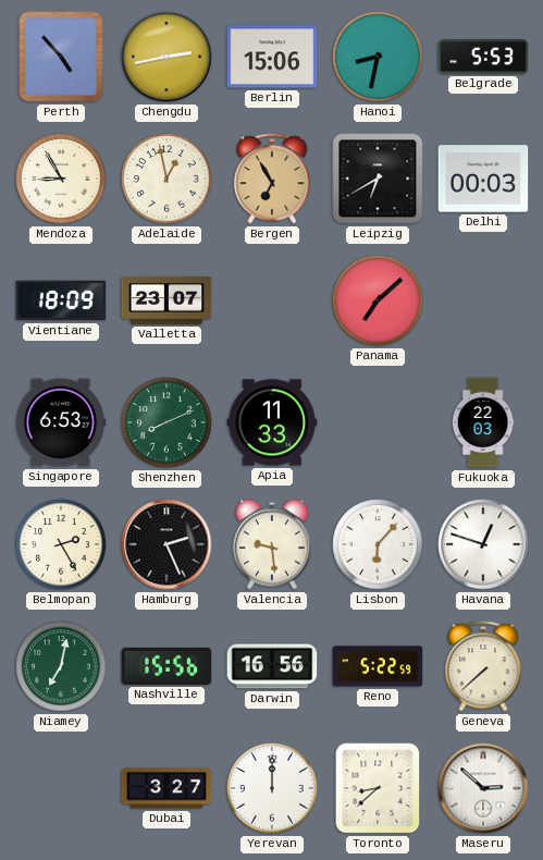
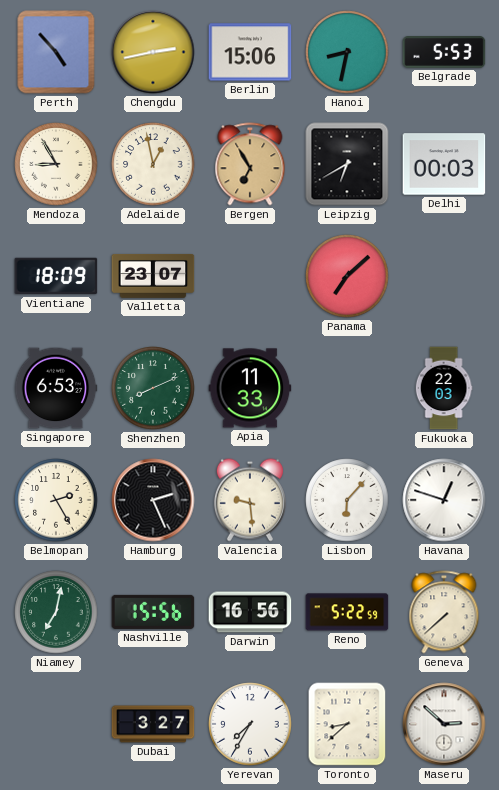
Yerevan: 12:00 -> 7:35 (250, 724)
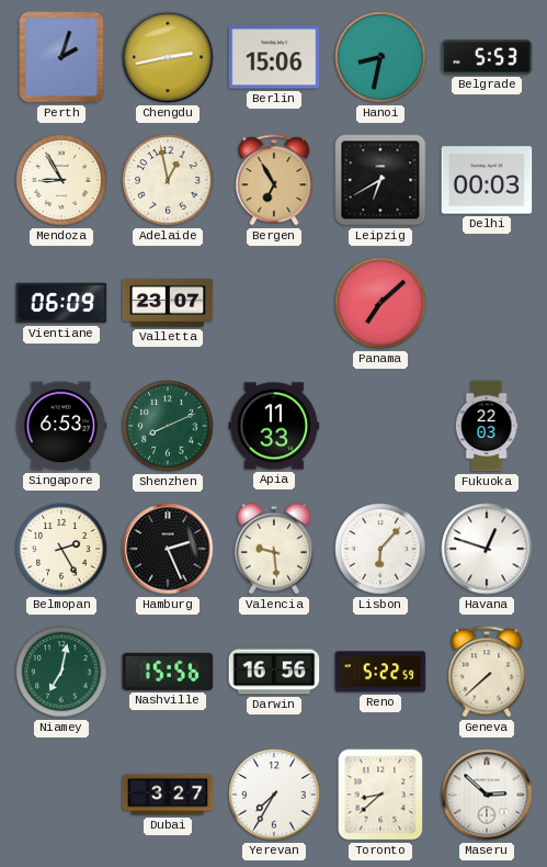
Perth: 4:53 -> 2:03 (61, 57)
Vientiane: 18:09 -> 06:09 (61, 303)
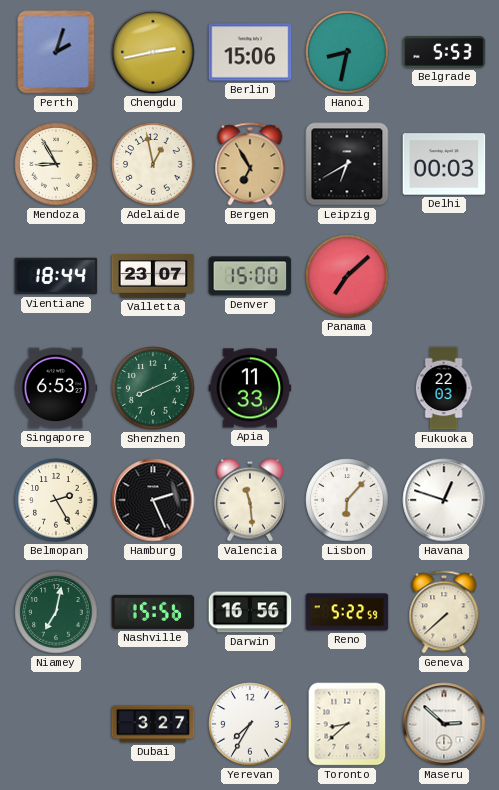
Vientiane: 06:09 -> 18:44 (56, 276)
Denver: none -> 15:00 (250, 276)
Valencia: 9:29 -> 11:29 (250, 500)
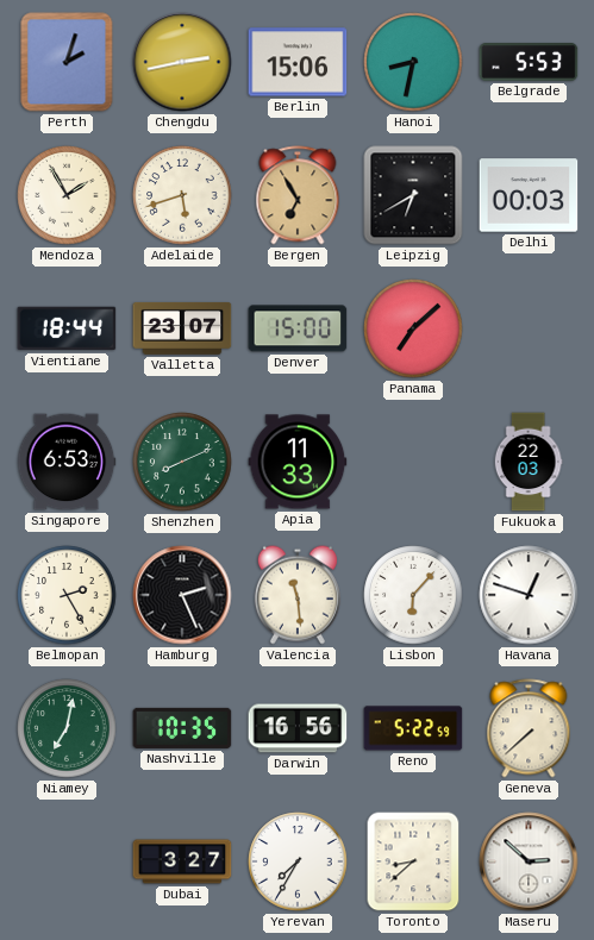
Mendoza: 8:55 -> 1:55 (67, 195)
Adelaide: 12:58 -> 5:42 (182, 195)
Nashville: 15:56 -> 10:35 (182, 728)
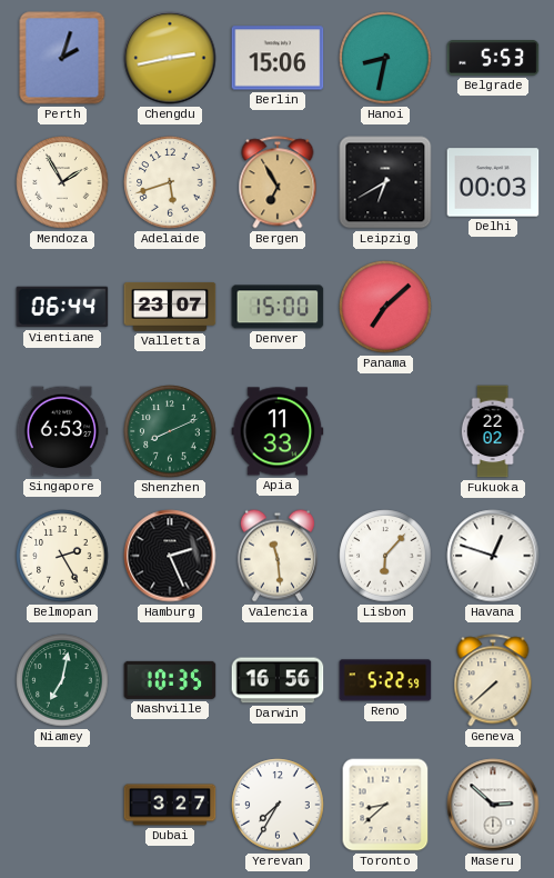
Vientiane: 18:44 -> 06:44 (62, 307)
Fukuoka: 22:03 -> 22:02 (493, 431)
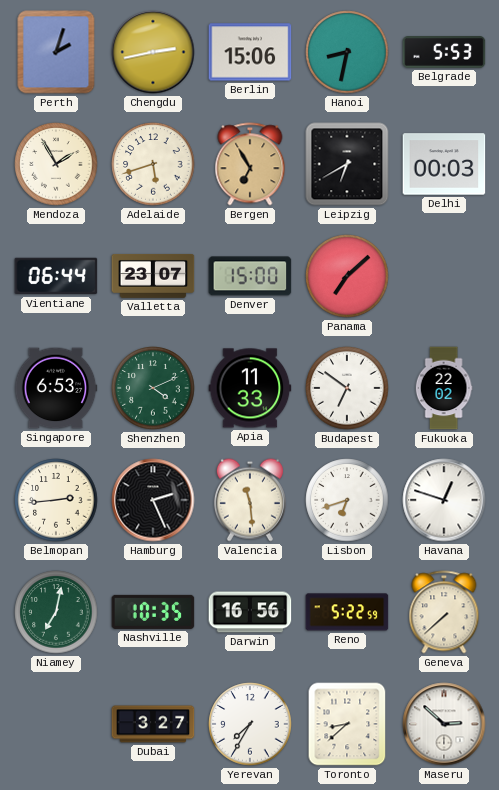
Shenzhen: 8:11 -> 4:11 (153, 388)
Budapest: none -> 6:51 (347, 388)
Belmopan: 2:25 -> 2:44 (56, 500)
Lisbon: 6:07 -> 6:42 (347, 500)
